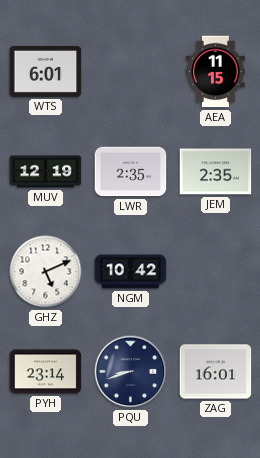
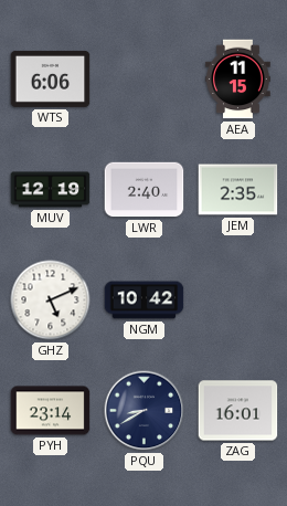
WTS: 6:01 -> 6:06 (51, 78)
LWR: 2:35 -> 2:40 (145, 190)
PQU: 8:42 -> 8:40 (145, 411)
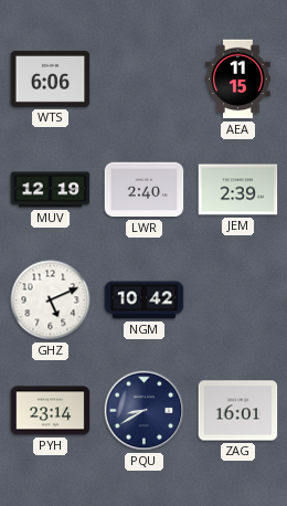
JEM: 2:35 -> 2:39 (238, 190)
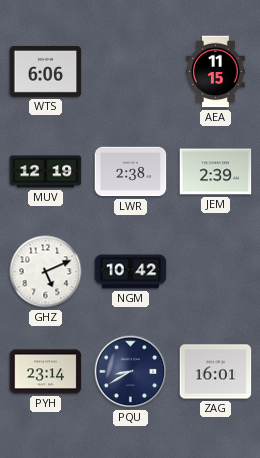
LWR: 2:40 -> 2:38 (131, 172)
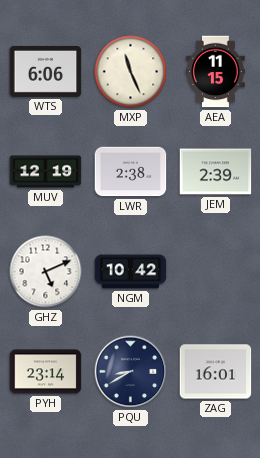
MXP: none -> 11:26 (131, 72)
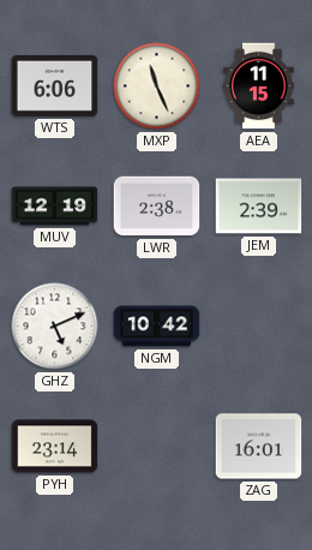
PQU: 8:40 -> none (131, 372)
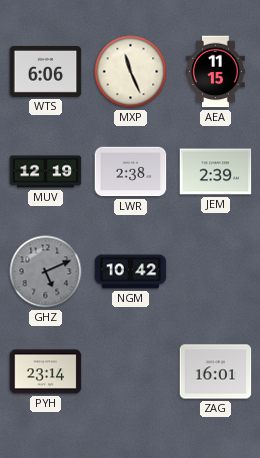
GHZ dial: white -> grey (46, 272)
